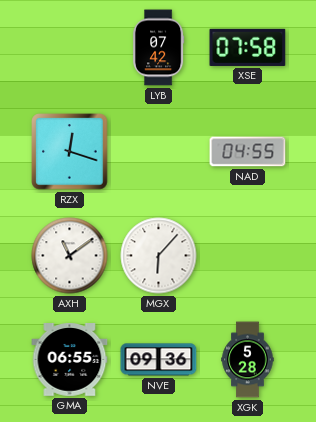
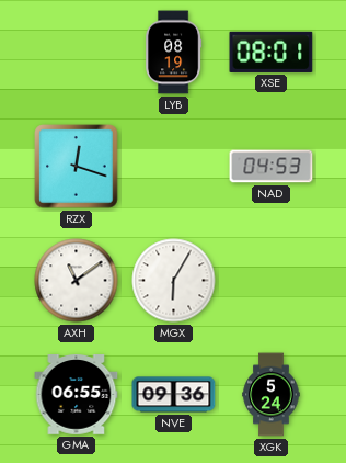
LYB: 07:42 -> 08:19 (173, 53)
XSE: 07:58 -> 08:01 (272, 52)
NAD: 04:55 -> 04:53 (272, 167)
MGX: 6:07 -> 6:05 (174, 281)
XGK: 5:28 -> 5:24 (272, 395)
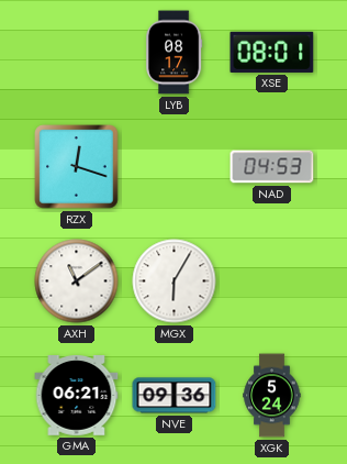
LYB: 08:19 -> 08:17 (173, 53)
GMA: 06:55 -> 06:21 (77, 396)
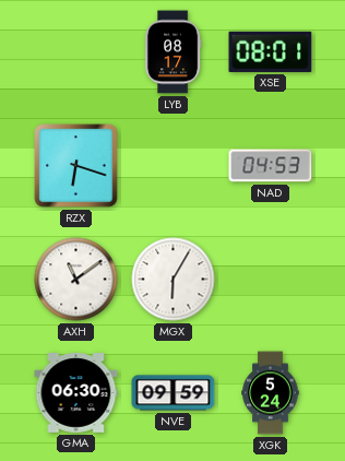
RZX: 12:18 -> 6:18 (76, 166)
GMA: 06:21 -> 06:30 (76, 393)
NVE: 09:36 -> 09:59 (174, 393)
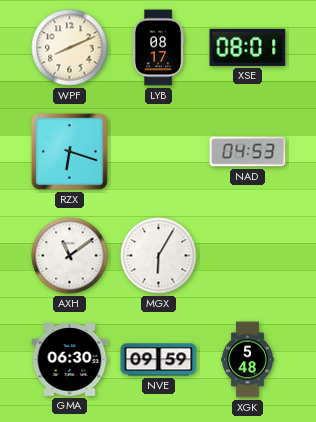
WPF: none -> 8:11 (70, 48)
XGK: 5:24 -> 5:48 (248, 360)
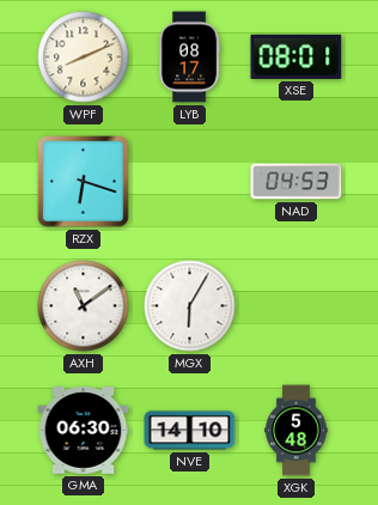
NVE: 09:59 -> 14:10 (190, 431)
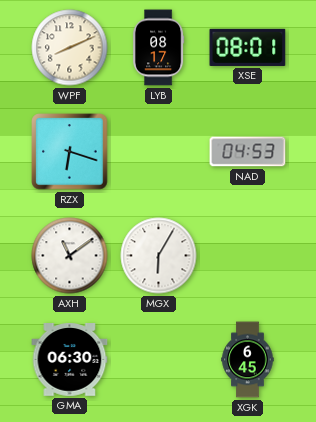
NVE: 14:10 -> none (190, 431)
XGK: 5:48 -> 6:45 (248, 360)
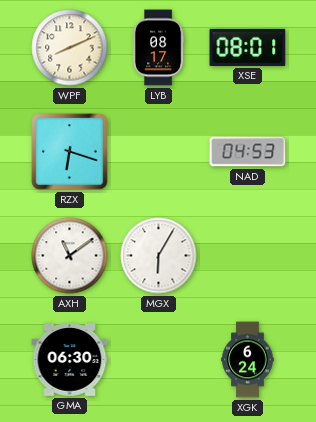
XGK: 6:45 -> 6:24 (248, 360)
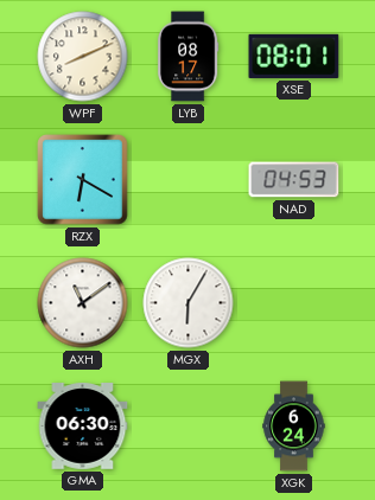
RZX: 6:18 -> 6:20 (83, 180)
